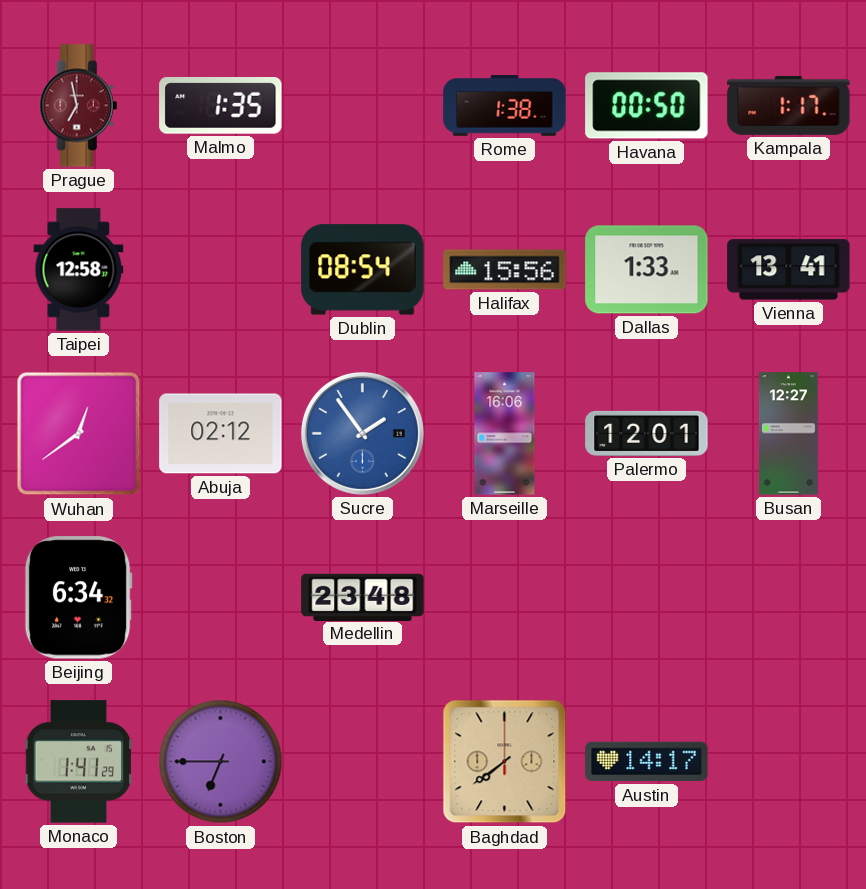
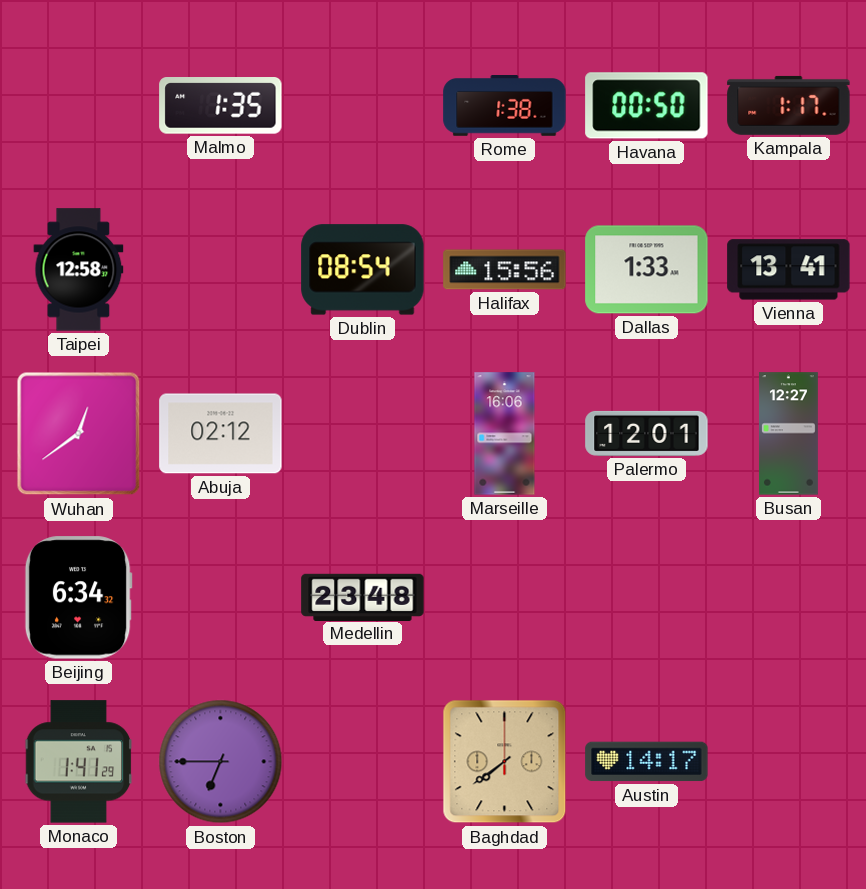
Prague: 6:58 -> none (79, 106)
Sucre: 1:54 -> none (362, 433)
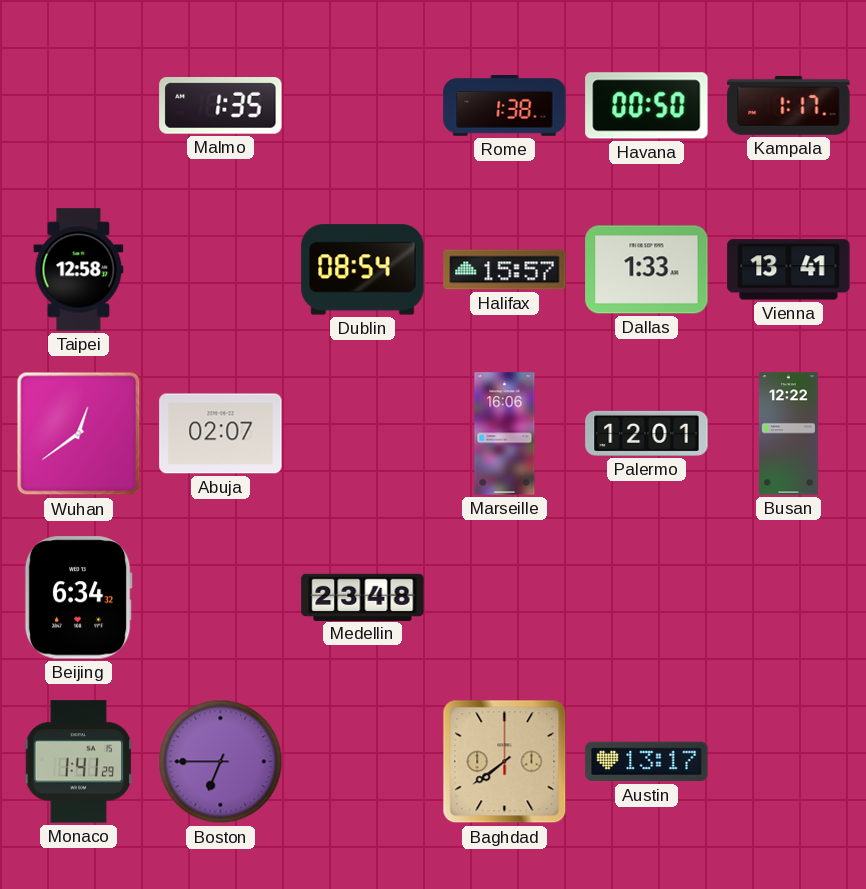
Halifax: 15:56 -> 15:57 (505, 270)
Abuja: 02:12 -> 02:07 (221, 434)
Busan: 12:27 -> 12:22 (788, 434)
Austin: 14:17 -> 13:17 (647, 762)
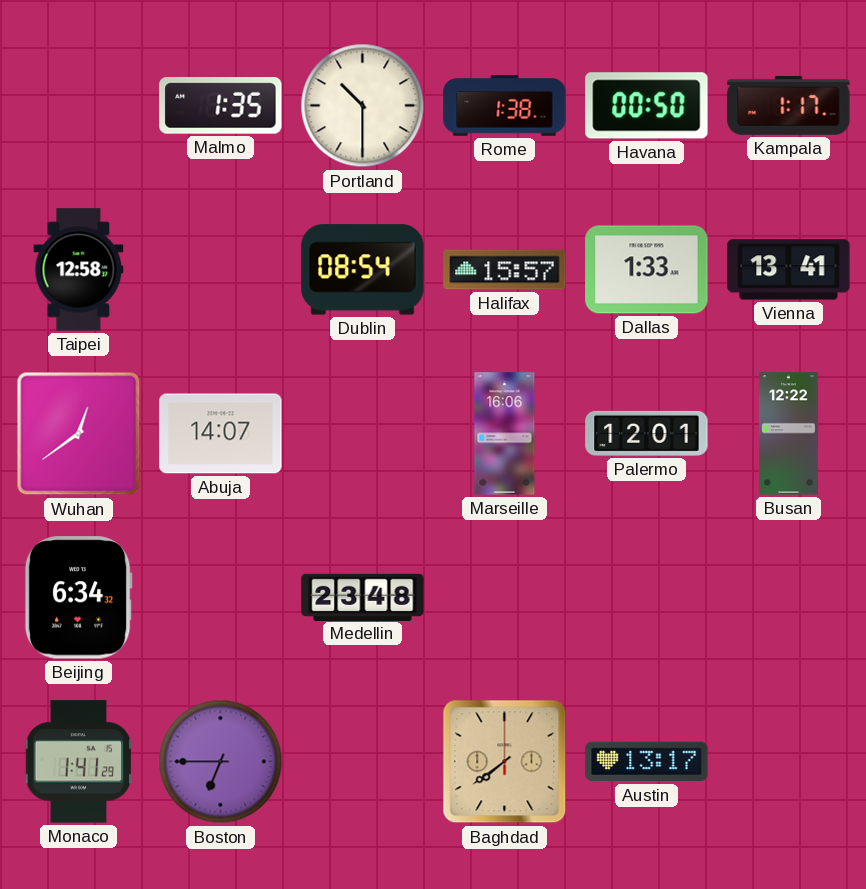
Portland: none -> 10:30 (363, 106)
Abuja: 02:07 -> 14:07 (221, 434)
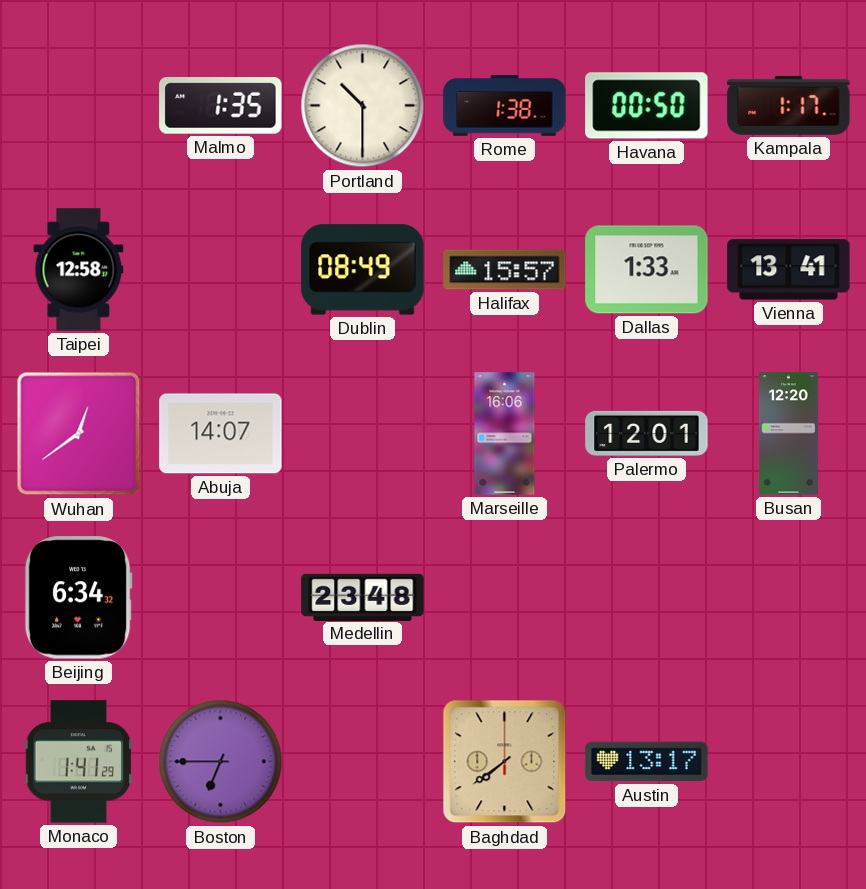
Dublin: 08:54 -> 08:49 (363, 270)
Busan: 12:22 -> 12:20 (788, 434)
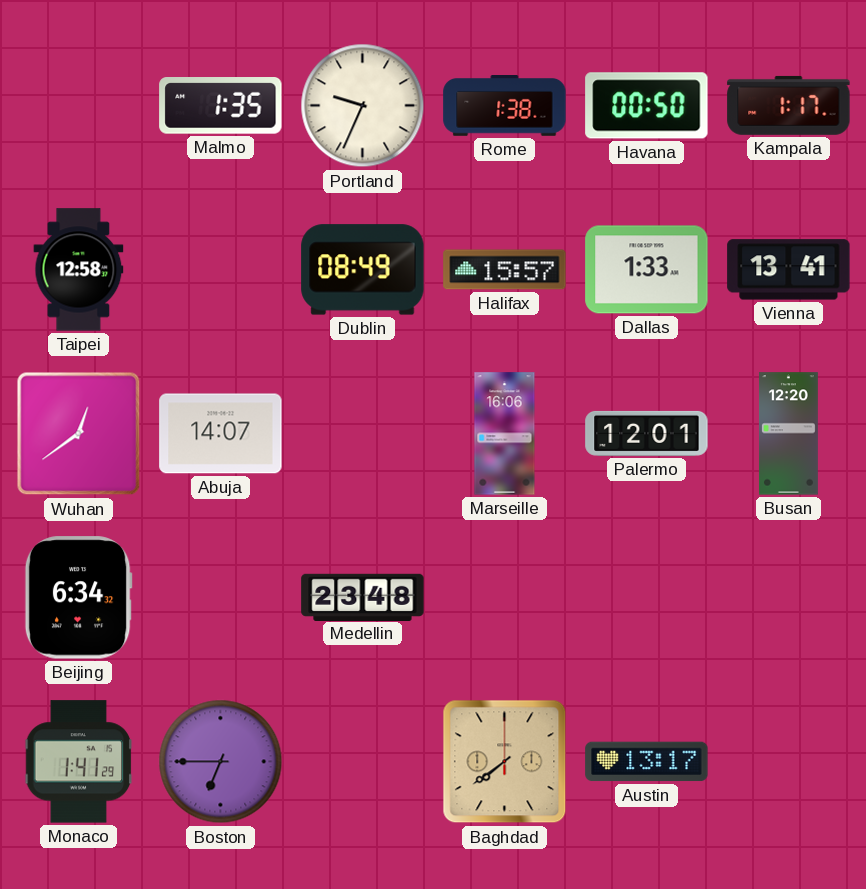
Portland: 10:30 -> 9:34 (363, 106)
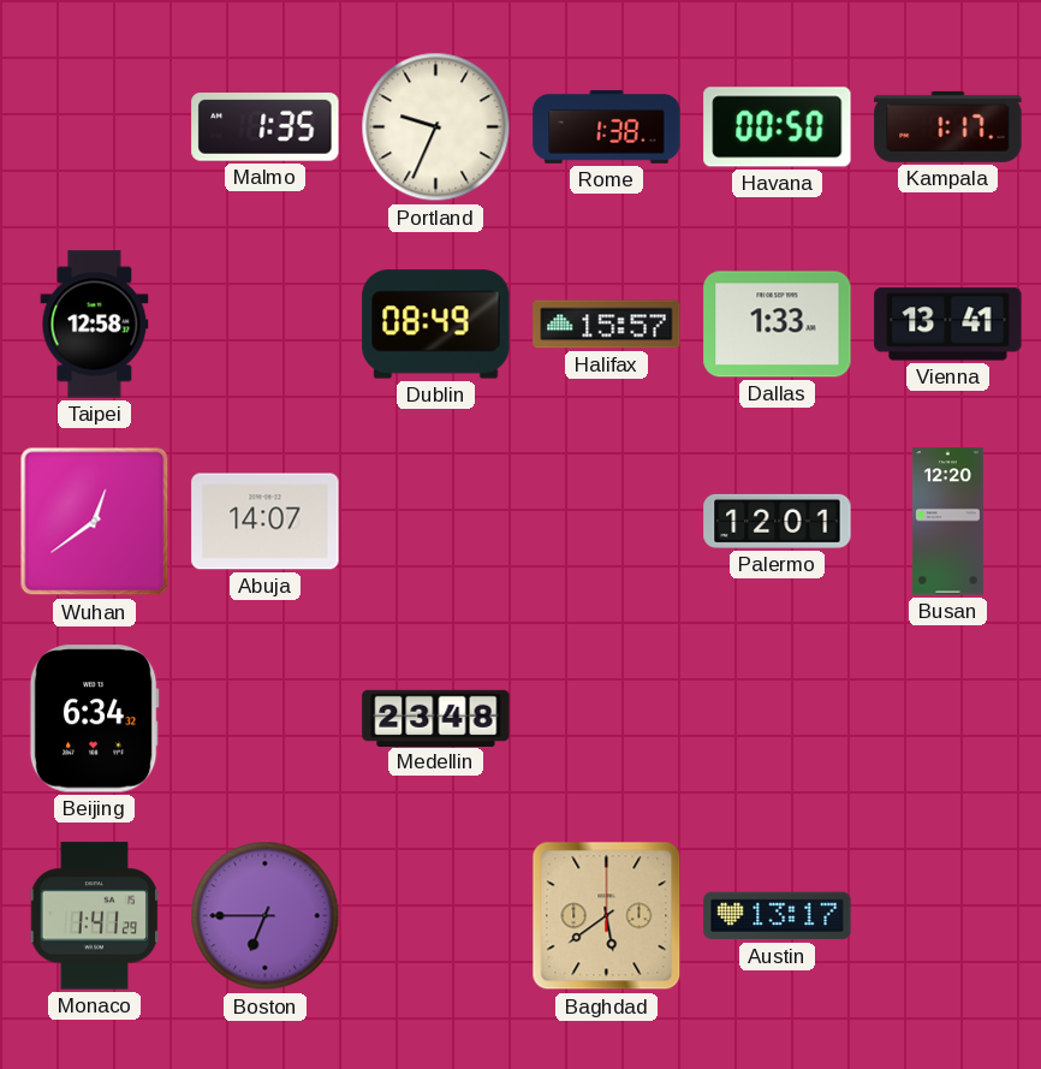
Marseille: 16:06 -> none (505, 434)
Baghdad: 7:39 -> 5:39 (607, 916)
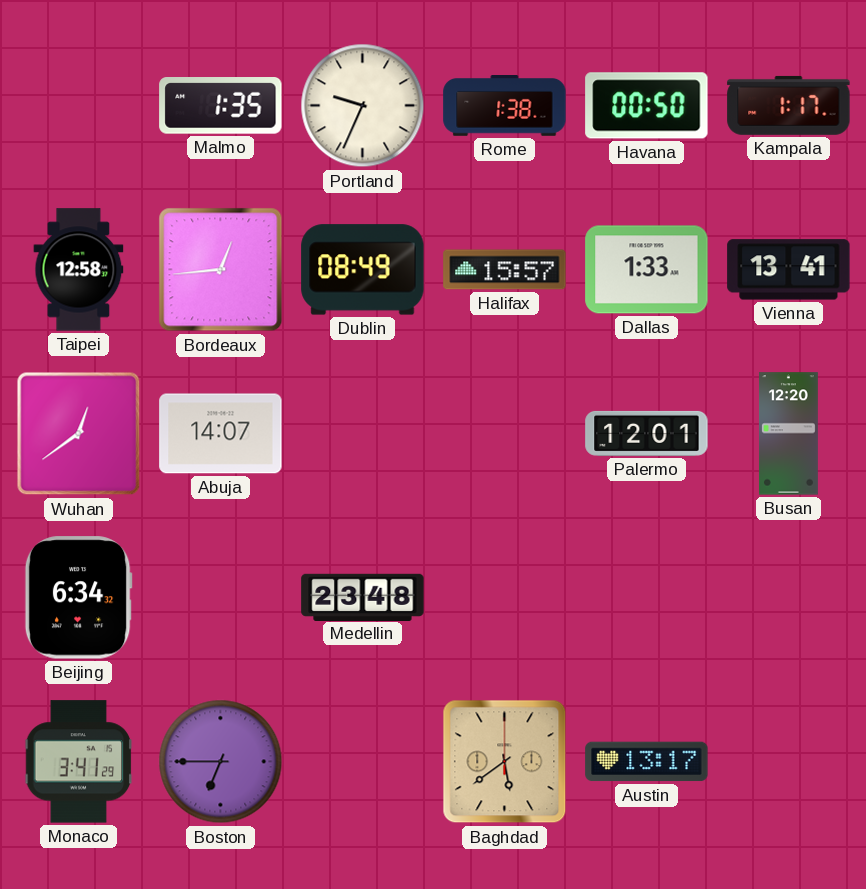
Bordeaux: none -> 12:44 (221, 270)
Monaco: 1:41 -> 3:41 (79, 762)
